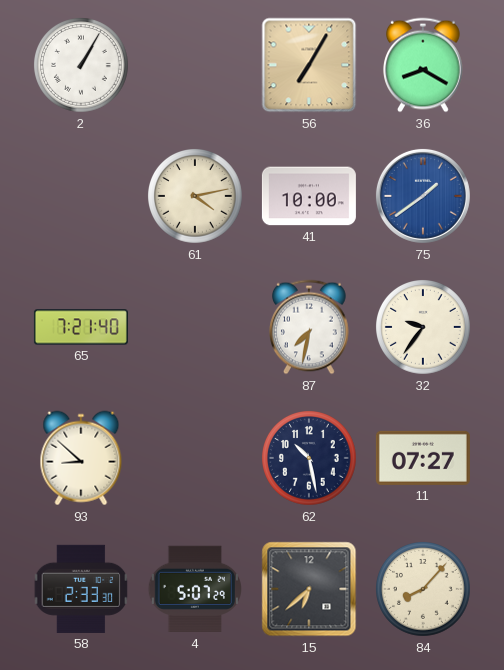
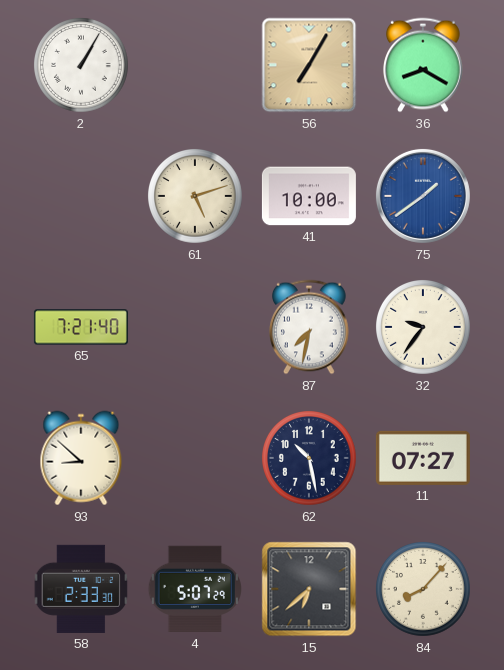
61: 4:13 -> 5:12 (196, 197)
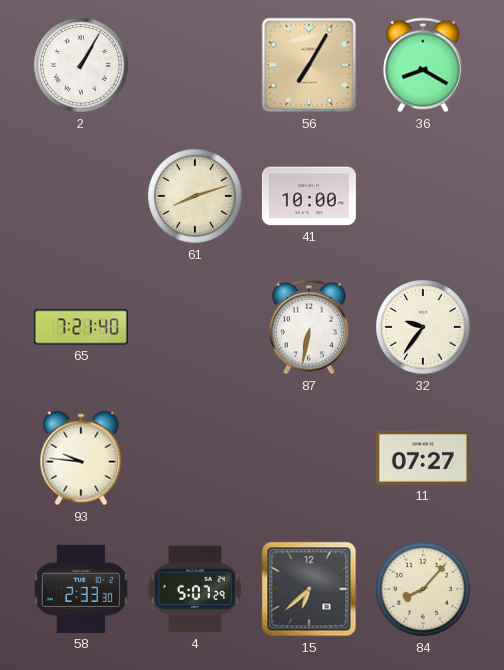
61: 5:12 -> 8:12 (196, 197)
75: 1:39 -> none (423, 196)
87: 7:32 -> 6:32 (310, 327)
93: 8:52 -> 9:46 (81, 458)
62: 10:28 -> none (310, 459)
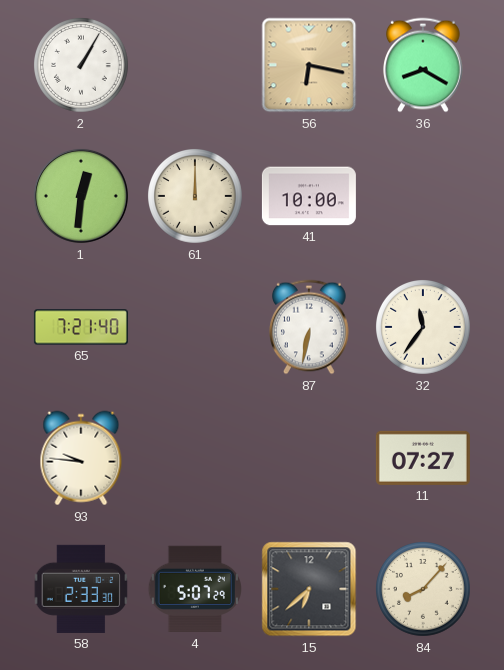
56: 7:05 -> 6:17 (309, 65)
1: none -> 12:31 (81, 196)
61: 8:12 -> 12:00 (196, 197)
32: 9:36 -> 11:36 (424, 328)
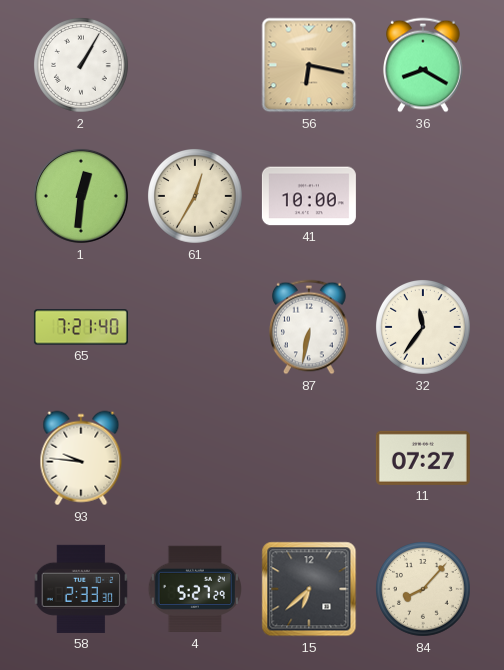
61: 12:00 -> 12:35 (196, 197)
4: 5:07 -> 5:27 (194, 589)
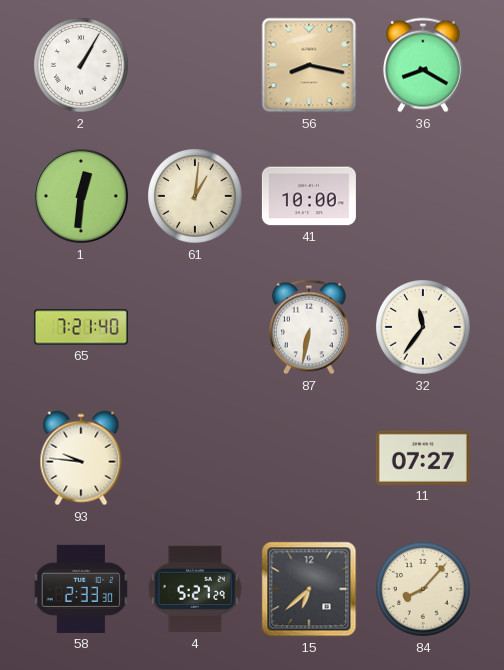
56: 6:17 -> 8:17 (309, 65)
61: 12:35 -> 1:01 (196, 197)
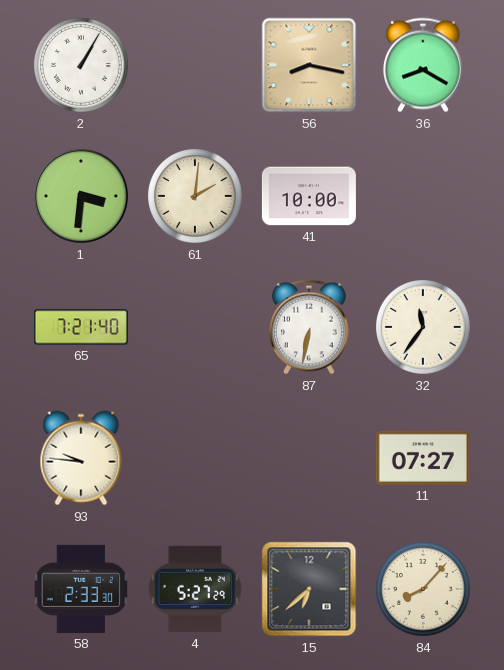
1: 12:31 -> 3:31 (81, 196)
61: 1:01 -> 2:01 (196, 197)
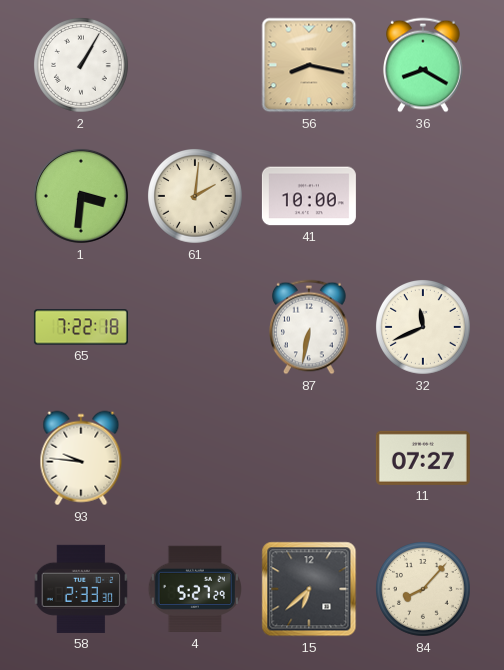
65: 7:21 -> 7:22 (81, 327)
32: 11:36 -> 11:41 (424, 328)
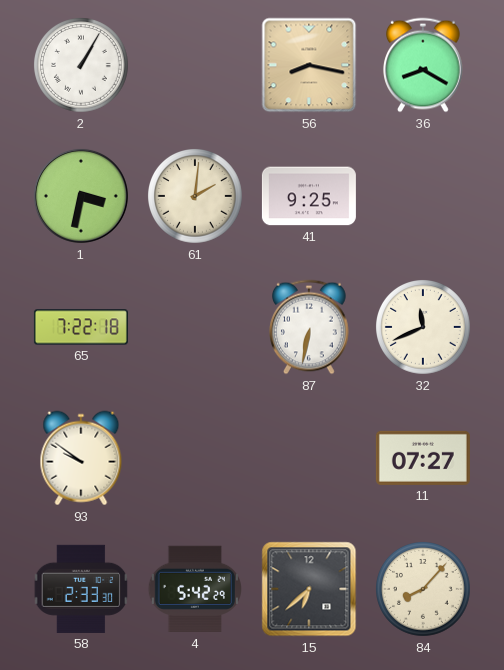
1: 3:31 -> 3:32 (81, 196)
41: 10:00 -> 9:25 (309, 196)
93: 9:46 -> 9:51 (81, 458)
4: 5:27 -> 5:42 (194, 589)
